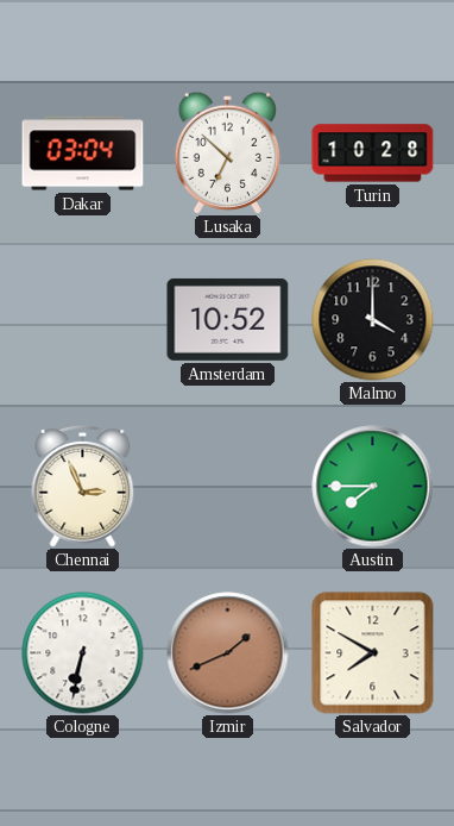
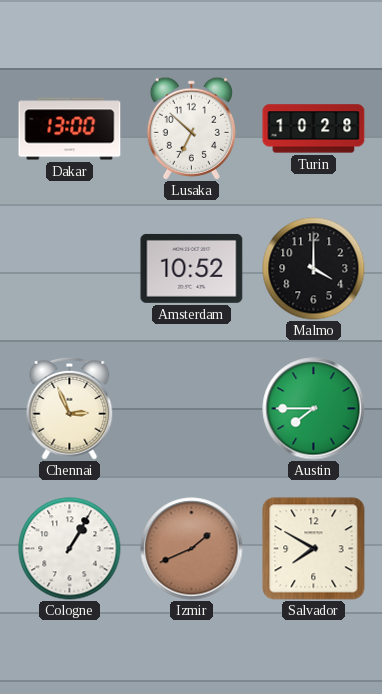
Dakar: 03:04 -> 13:00 (70, 129)
Cologne: 6:32 -> 1:05 (70, 549)
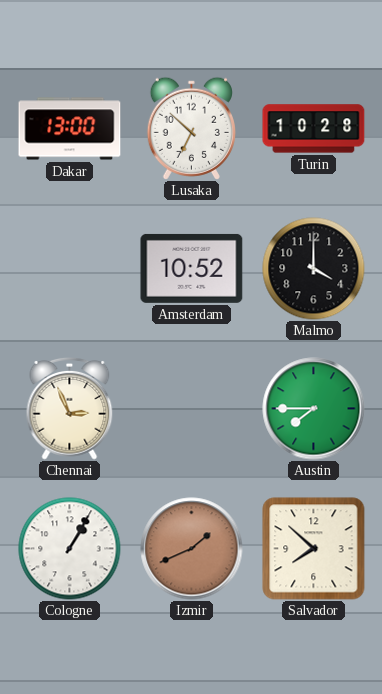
Salvador: 7:50 -> 7:52 (314, 549)
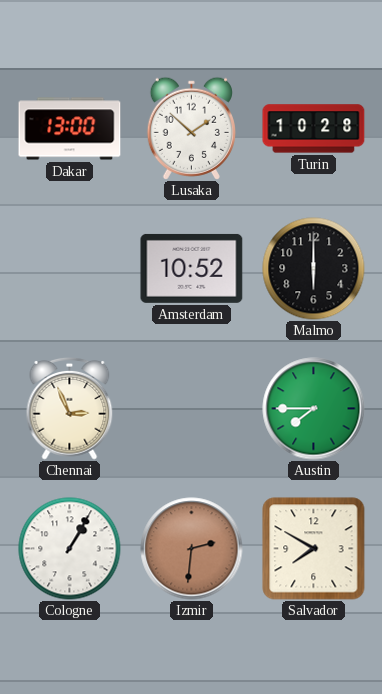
Lusaka: 6:52 -> 1:52 (191, 128)
Malmo: 4:00 -> 6:00 (314, 269)
Izmir: 1:41 -> 2:31 (192, 549)
Salvador: 7:52 -> 7:50 (314, 549)
